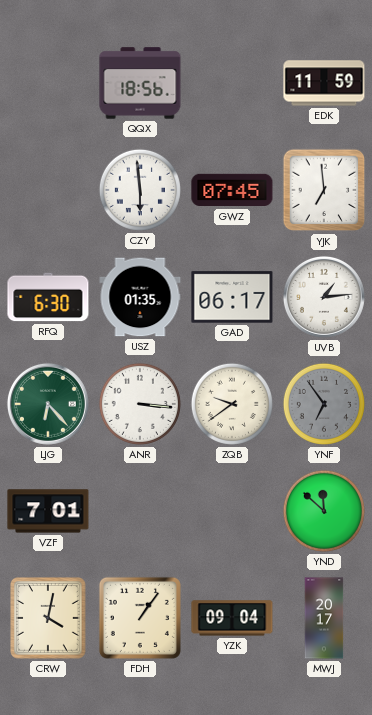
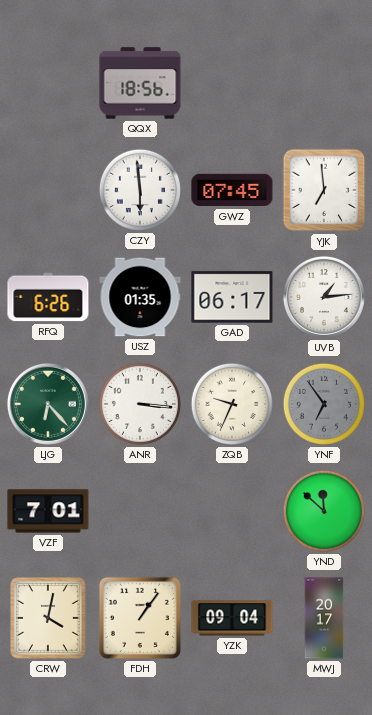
EDK: 11:59 -> none (324, 83)
RFQ: 6:30 -> 6:26 (48, 297)
ZQB: 9:39 -> 9:34 (232, 404)
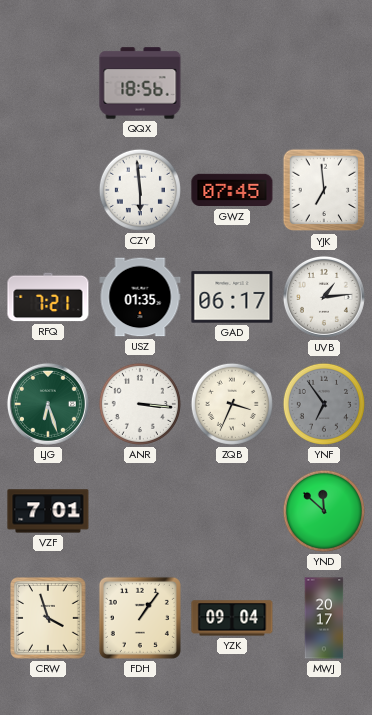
RFQ: 6:26 -> 7:21 (48, 297)
LJG: 6:23 -> 6:27 (48, 404)
ZQB: 9:34 -> 3:34 (232, 404)
CRW: 4:02 -> 3:57 (49, 619)
